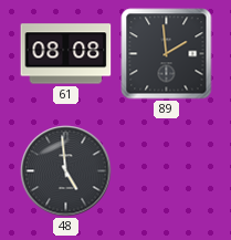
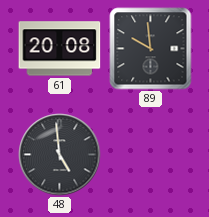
61: 08:08 -> 20:08 (60, 49)
89: 1:59 -> 9:59 (151, 49)
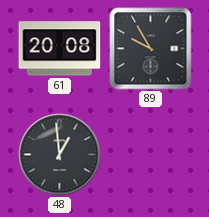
89: 9:59 -> 9:55 (151, 49)
48: 4:59 -> 12:59 (60, 155)
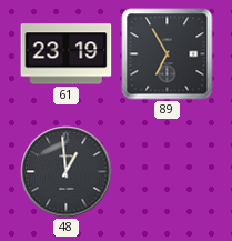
61: 20:08 -> 23:19 (67, 54)
89: 9:55 -> 6:55 (168, 54)
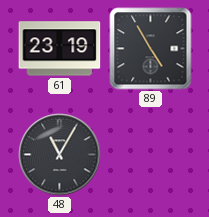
89: 6:55 -> 4:55 (151, 49)
48: 12:59 -> 11:05 (60, 155)
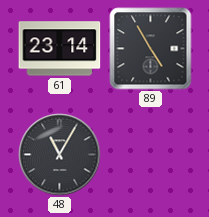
61: 23:19 -> 23:14 (60, 49)
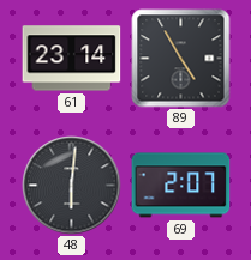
48: 11:05 -> 6:01 (72, 186)
69: none -> 2:07 (181, 186)
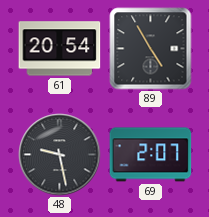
61: 23:14 -> 20:54 (60, 49)
48: 6:01 -> 9:28 (60, 155)
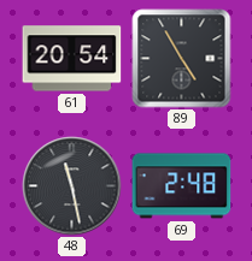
48: 9:28 -> 11:28 (72, 186)
69: 2:07 -> 2:48 (182, 186)
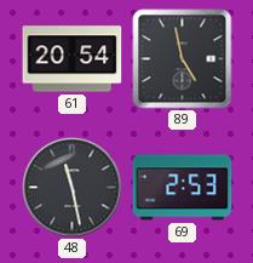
89: 4:55 -> 4:58 (183, 59)
69: 2:48 -> 2:53 (183, 188)
